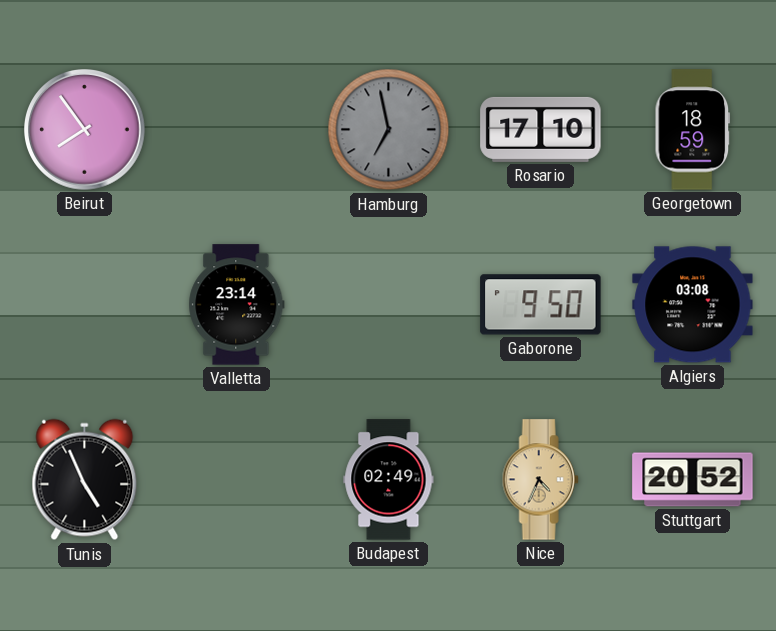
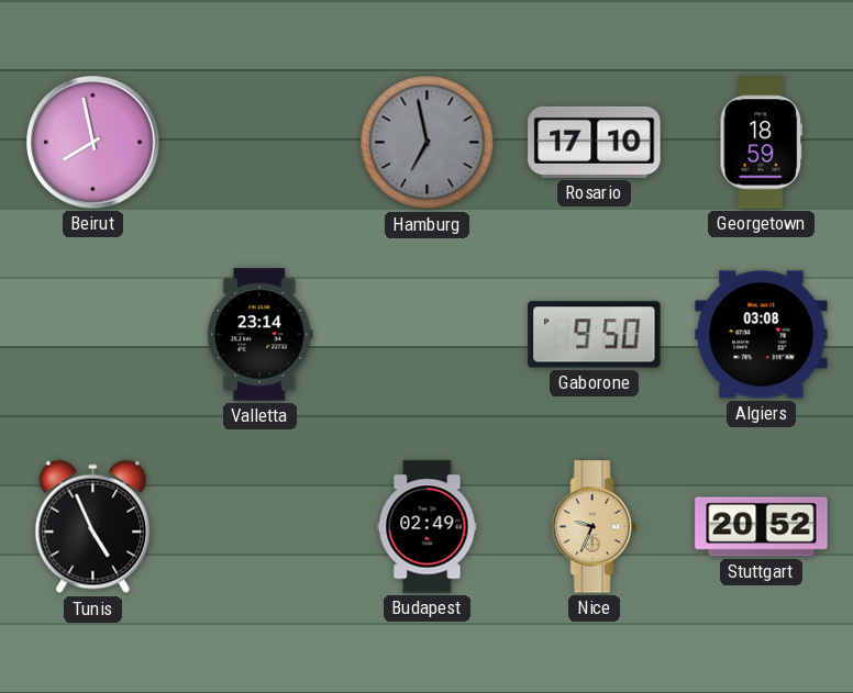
Beirut: 7:54 -> 7:58 (93, 143)
Nice: 4:34 -> 9:34 (594, 527)
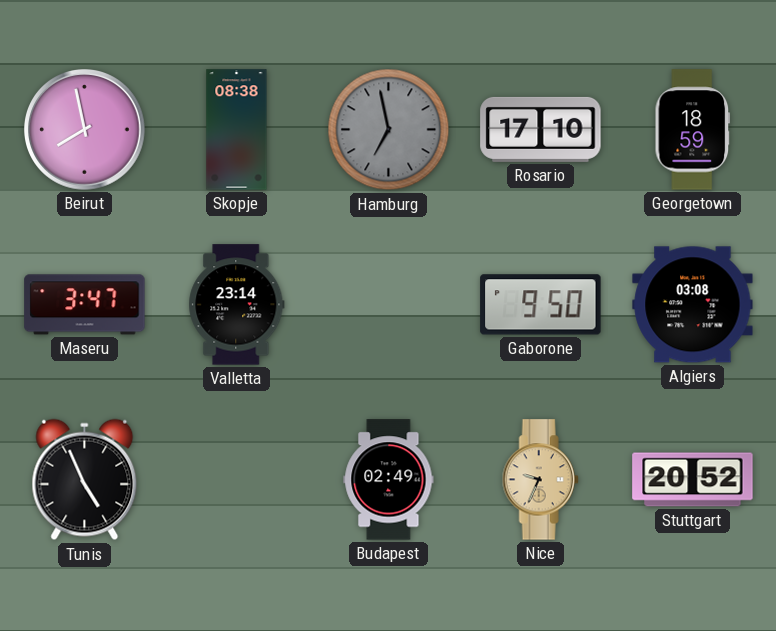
Skopje: none -> 08:38 (237, 130)
Maseru: none -> 3:47 (85, 305)
